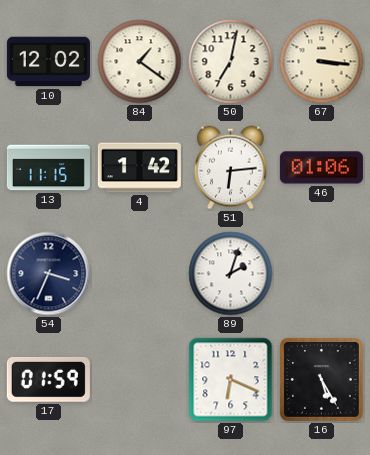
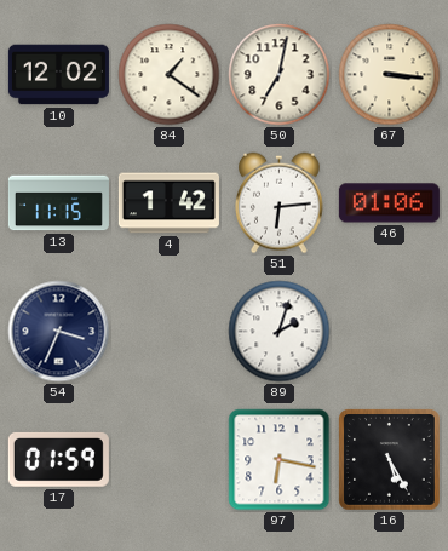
97: 6:19 -> 6:17 (280, 460)
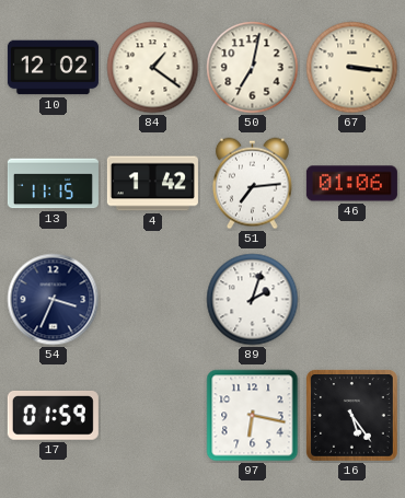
51: 6:14 -> 7:14 (253, 184)
16: 5:25 -> 5:24 (352, 416)
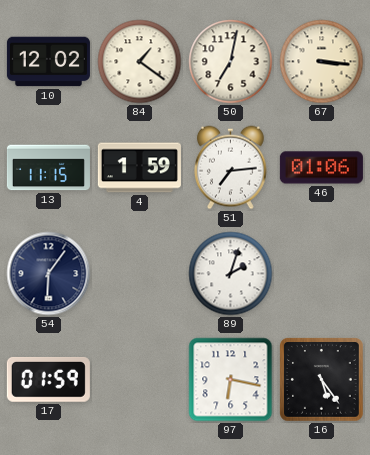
4: 1:42 -> 1:59 (139, 168)
54: 3:34 -> 6:06 (49, 274)
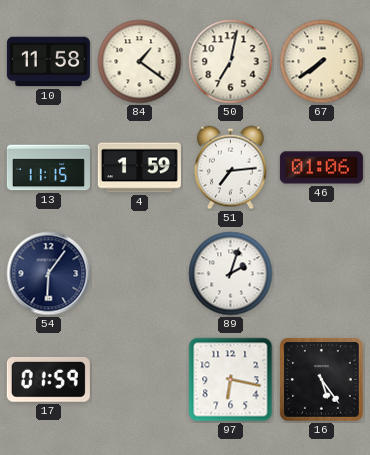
10: 12:02 -> 11:58 (48, 62)
67: 3:16 -> 7:39 (322, 62)
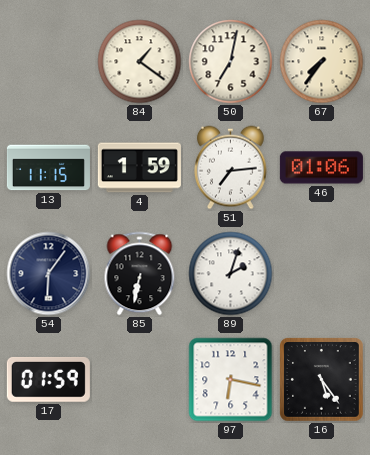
10: 11:58 -> none (48, 62)
67: 7:39 -> 7:36 (322, 62)
85: none -> 6:32 (140, 274)
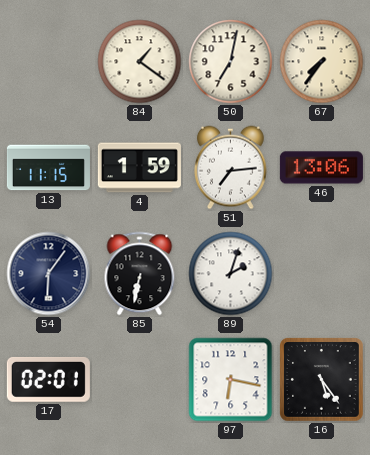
46: 01:06 -> 13:06 (321, 168)
17: 01:59 -> 02:01 (48, 379)
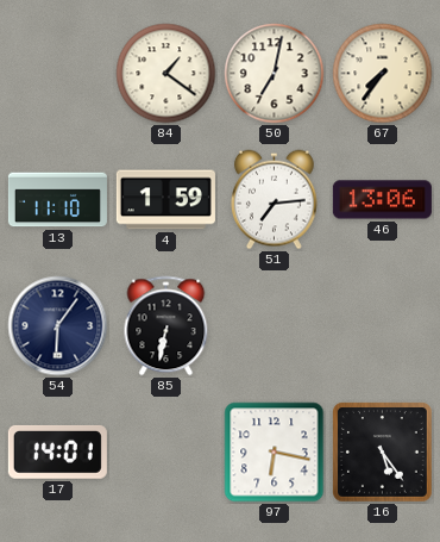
13: 11:15 -> 11:10 (57, 200)
89: 2:03 -> none (231, 274)
17: 02:01 -> 14:01 (57, 451)
